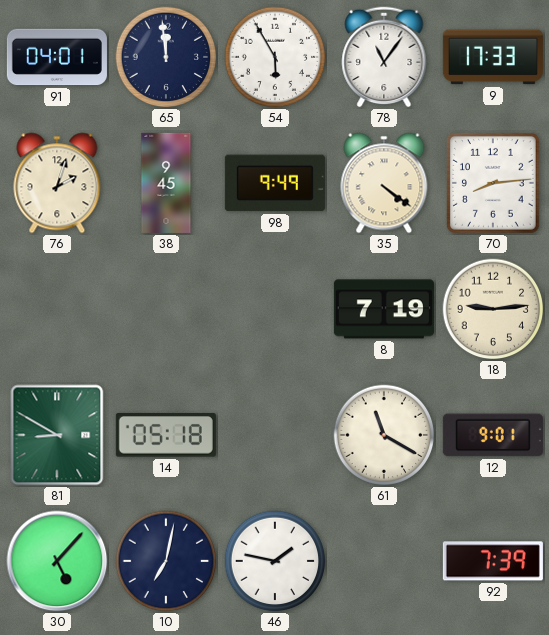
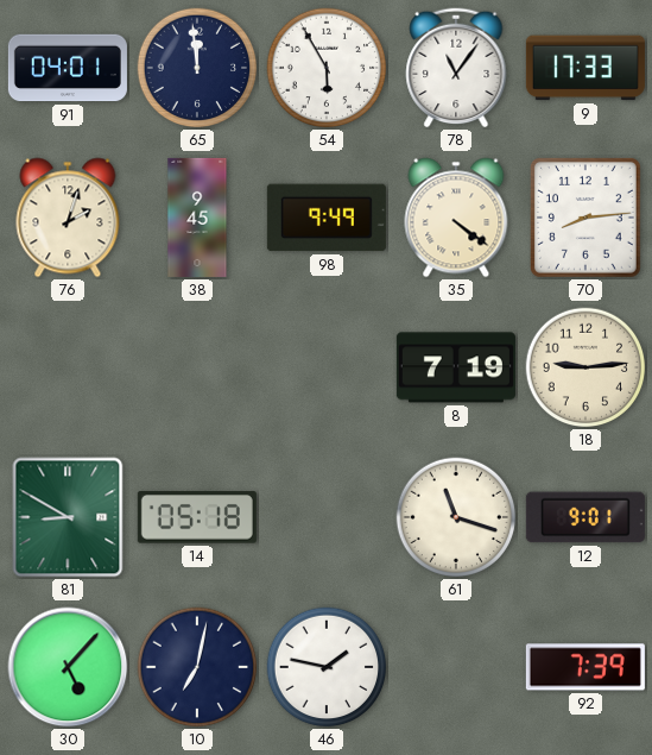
61: 11:20 -> 11:18 (456, 517)
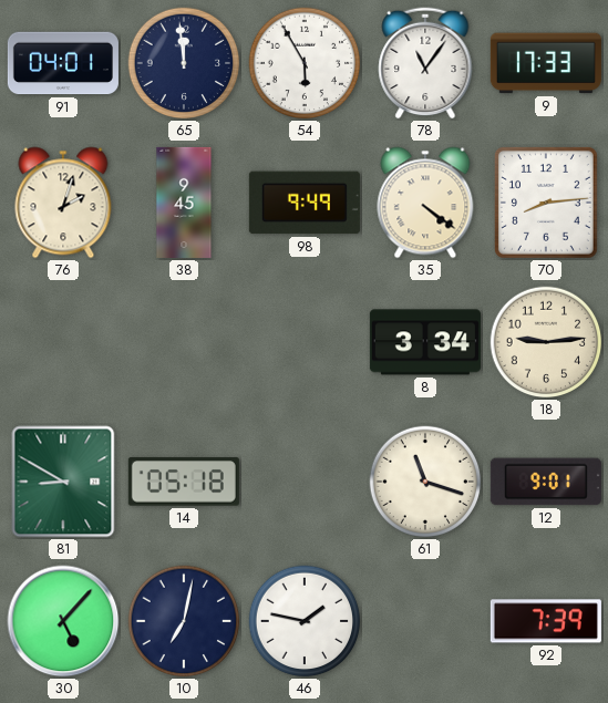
8: 7:19 -> 3:34 (425, 342)
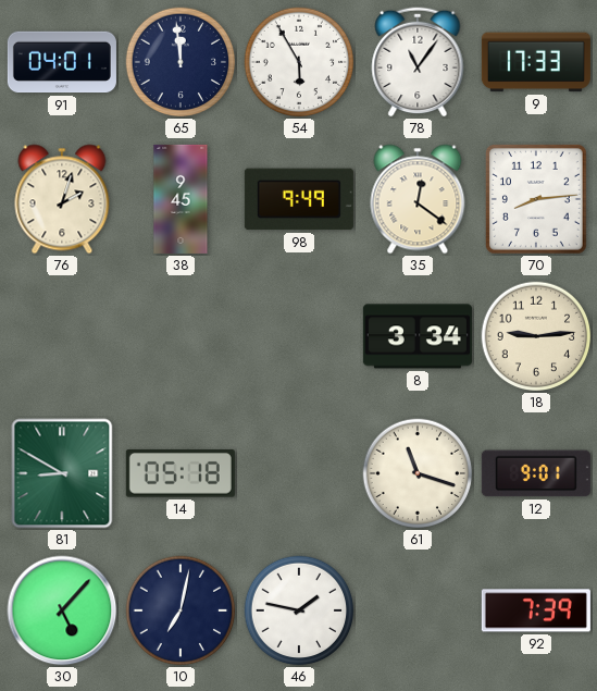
35: 4:21 -> 12:21 (418, 199)
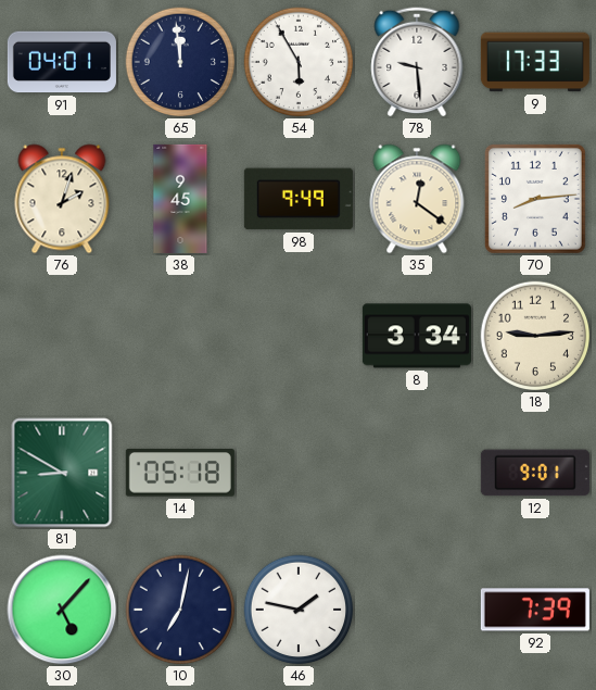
78: 11:06 -> 9:29 (417, 62)
61: 11:18 -> none (418, 473)
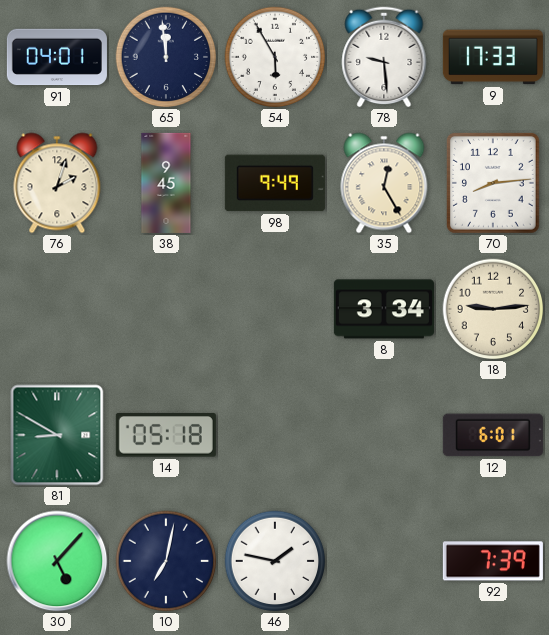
35: 12:21 -> 12:25 (384, 183)
12: 9:01 -> 6:01 (493, 435)
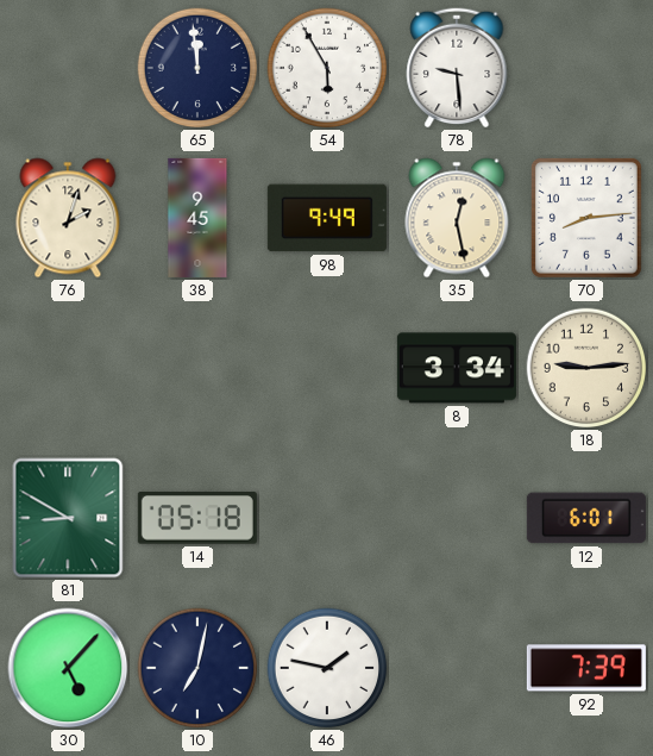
91: 04:01 -> none (57, 57)
9: 17:33 -> none (493, 57)
35: 12:25 -> 12:28 (457, 218)
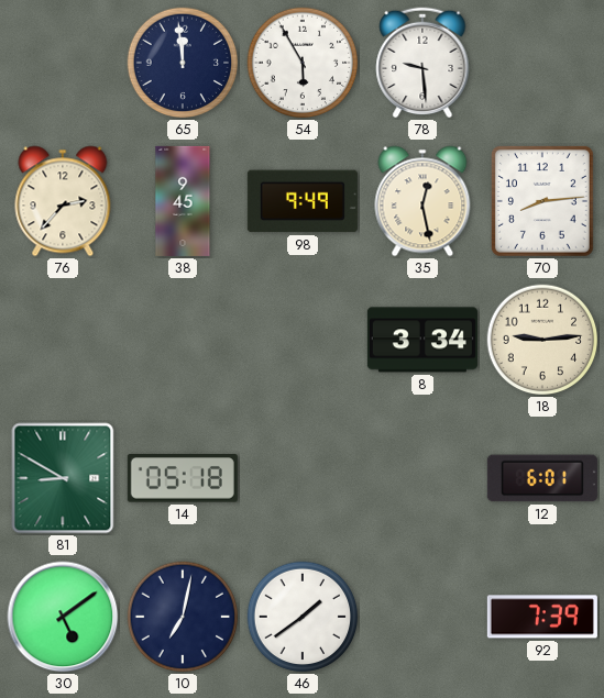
76: 2:03 -> 2:37 (63, 201)
30: 5:07 -> 5:09 (63, 617)
46: 1:47 -> 1:39 (303, 617)
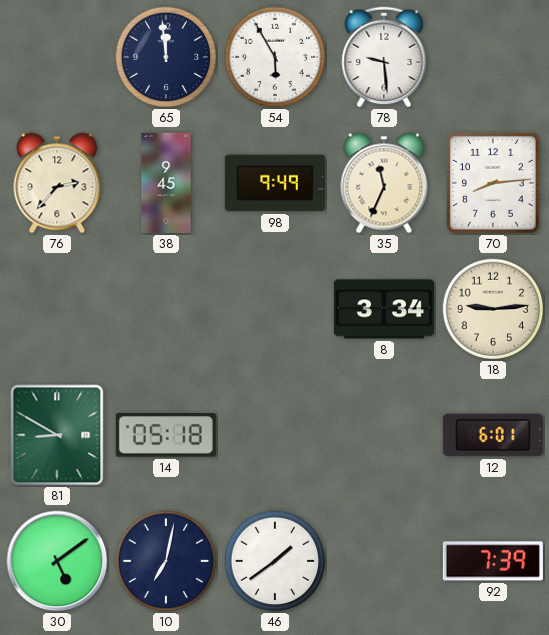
35: 12:28 -> 11:34 (384, 183)
